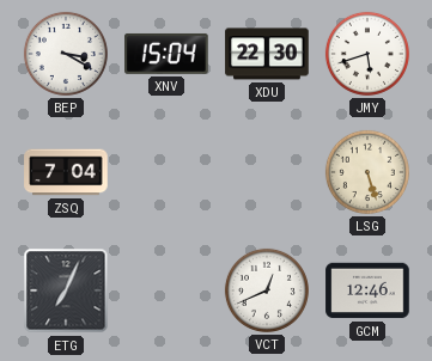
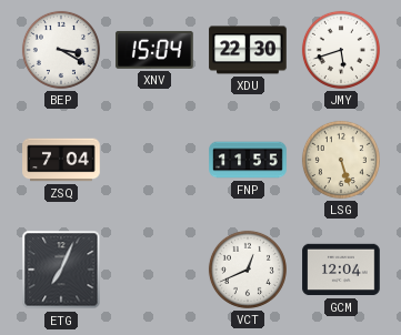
FNP: none -> 11:55 (248, 160)
GCM: 12:46 -> 12:04 (341, 270)
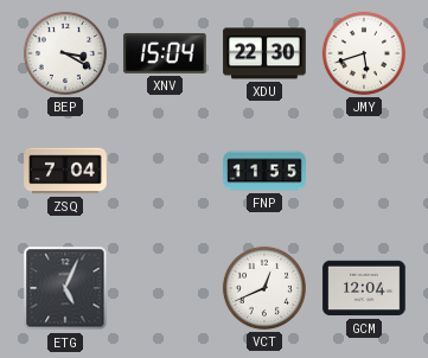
LSG: 5:27 -> none (341, 160)
ETG: 7:04 -> 5:04 (65, 288)
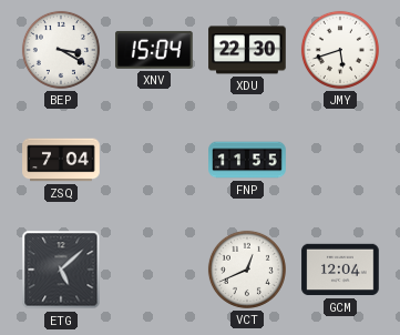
ETG: 5:04 -> 5:08 (61, 270)
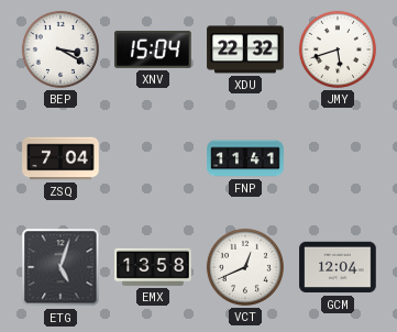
XDU: 22:30 -> 22:32 (245, 49)
FNP: 11:55 -> 11:41 (245, 158)
ETG: 5:08 -> 5:03 (60, 267)
EMX: none -> 13:58 (153, 267)
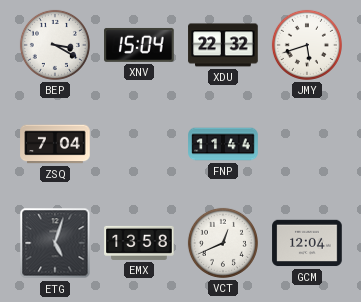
FNP: 11:41 -> 11:44 (223, 144)
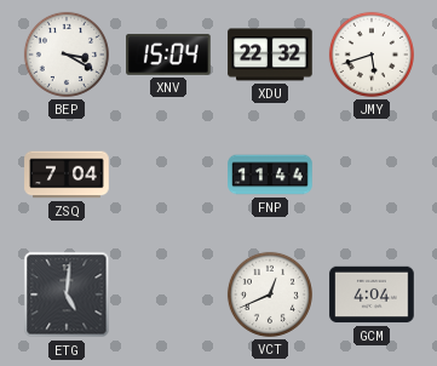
ETG: 5:03 -> 5:01 (67, 294)
EMX: 13:58 -> none (139, 243)
GCM: 12:04 -> 4:04 (372, 294)
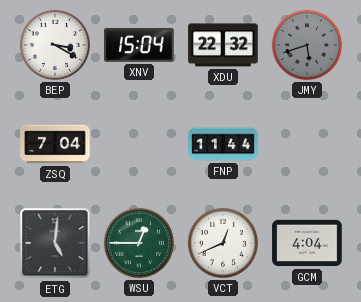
JMY dial: white -> grey (307, 45)
WSU: none -> 12:45 (139, 243)
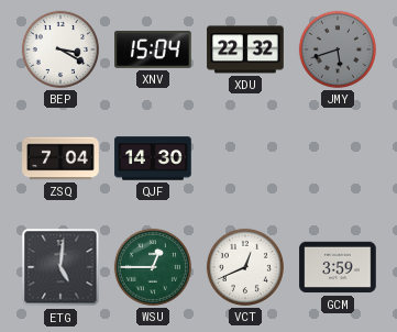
QJF: none -> 14:30 (153, 158)
FNP: 11:44 -> none (223, 144)
GCM: 4:04 -> 3:59 (338, 267)
